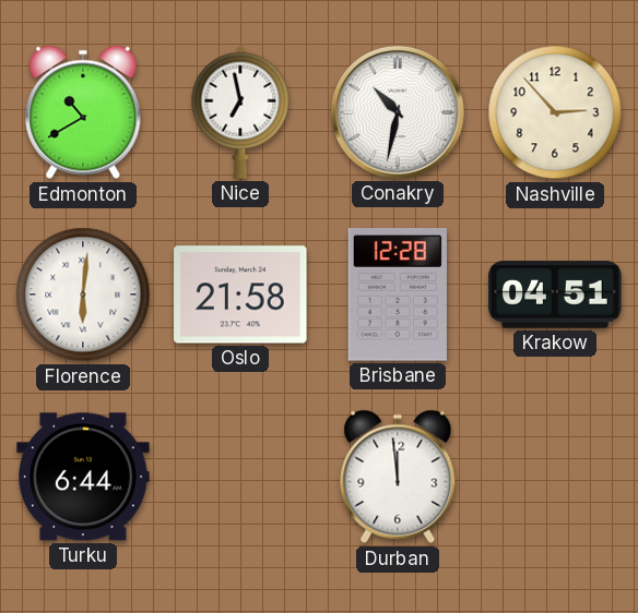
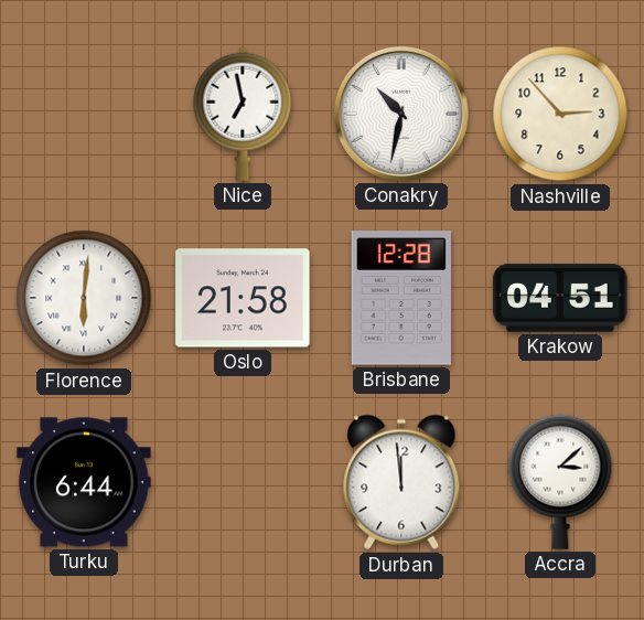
Edmonton: 10:40 -> none (83, 112)
Accra: none -> 3:08 (560, 482)
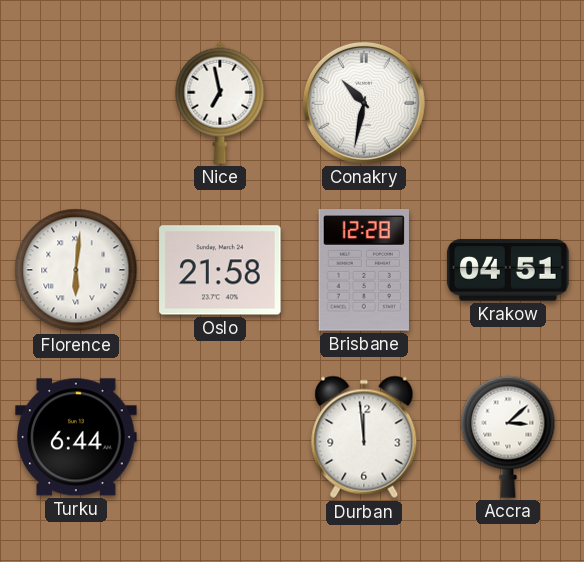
Nashville: 2:53 -> none (560, 114)
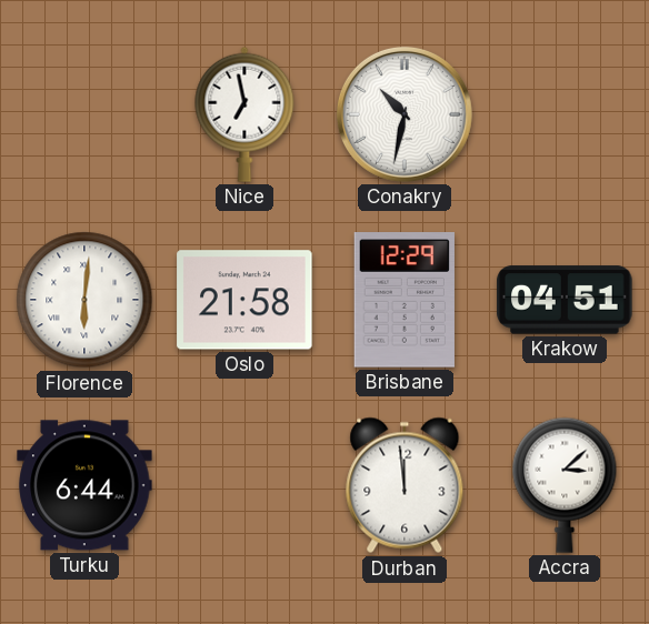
Brisbane: 12:28 -> 12:29 (405, 300)
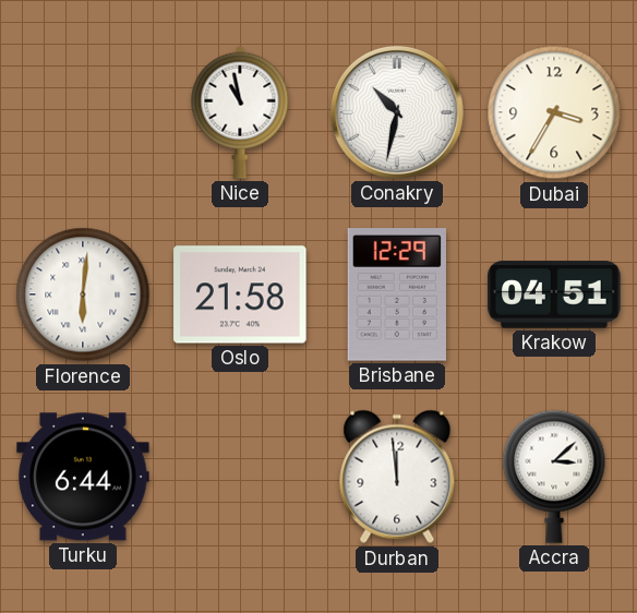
Nice: 6:58 -> 10:58 (240, 112)
Dubai: none -> 3:35 (554, 112)
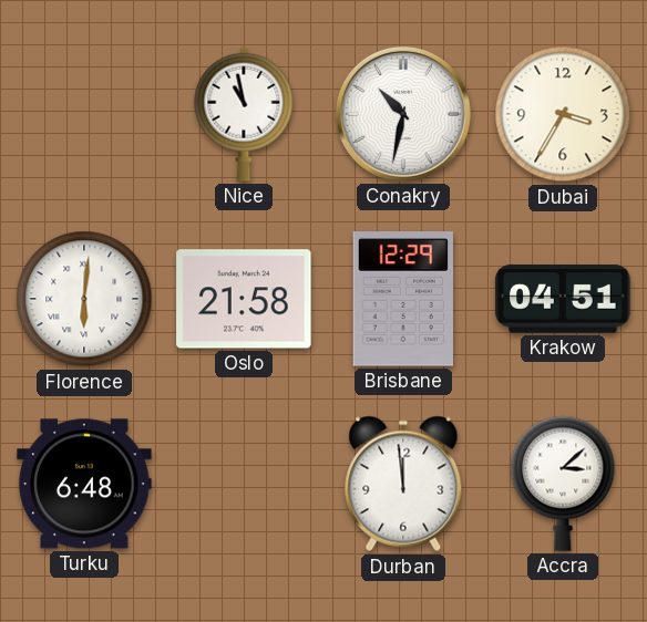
Turku: 6:44 -> 6:48 (84, 484)
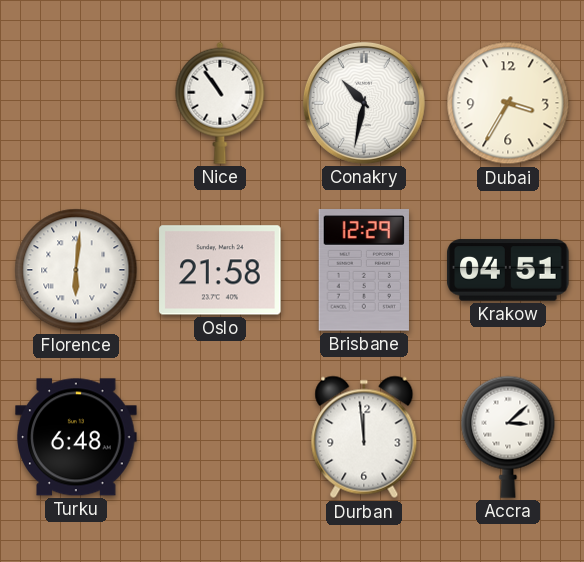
Nice: 10:58 -> 10:54 (220, 103)
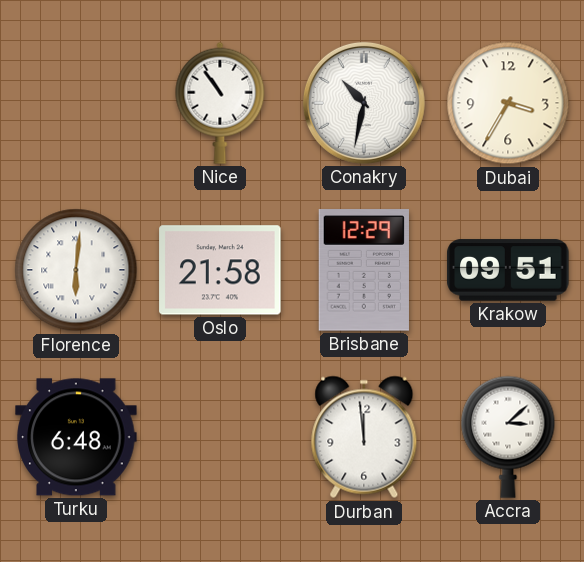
Krakow: 04:51 -> 09:51 (508, 270)
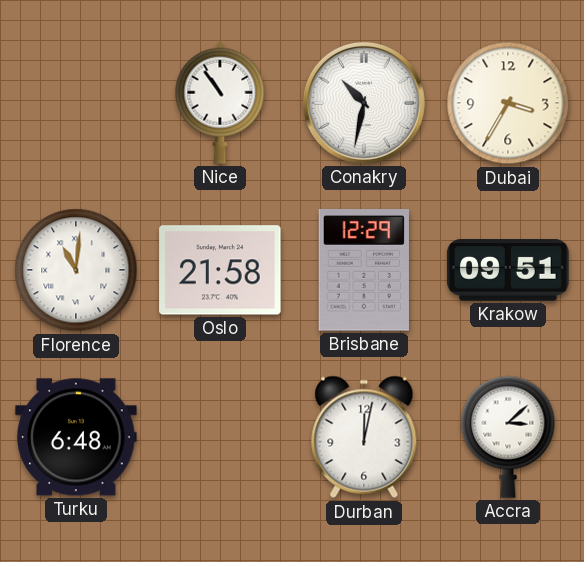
Florence: 6:01 -> 11:01 (76, 270)
Durban: 11:59 -> 12:02 (364, 437)
